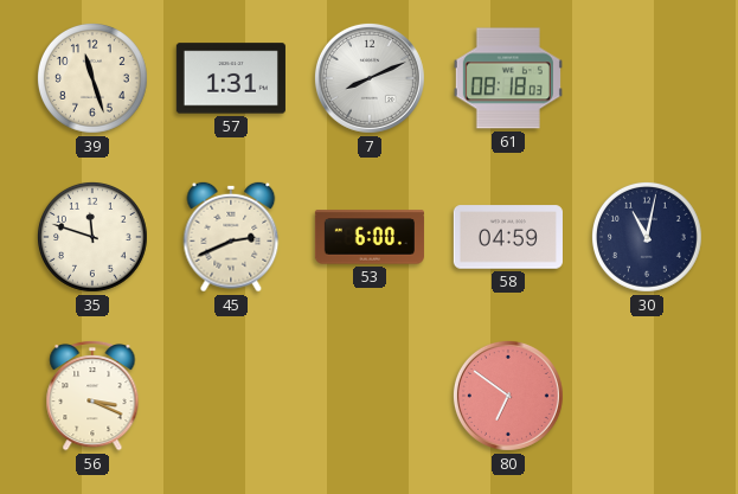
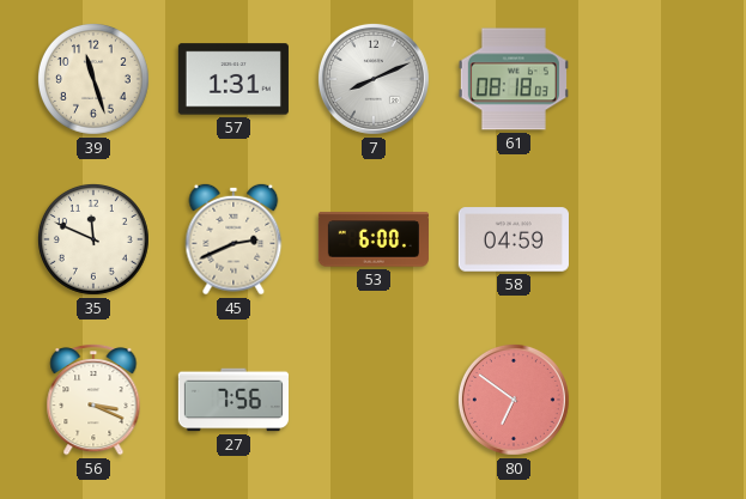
35: 11:48 -> 11:49 (93, 239)
30: 11:02 -> none (647, 237)
27: none -> 7:56 (233, 400)
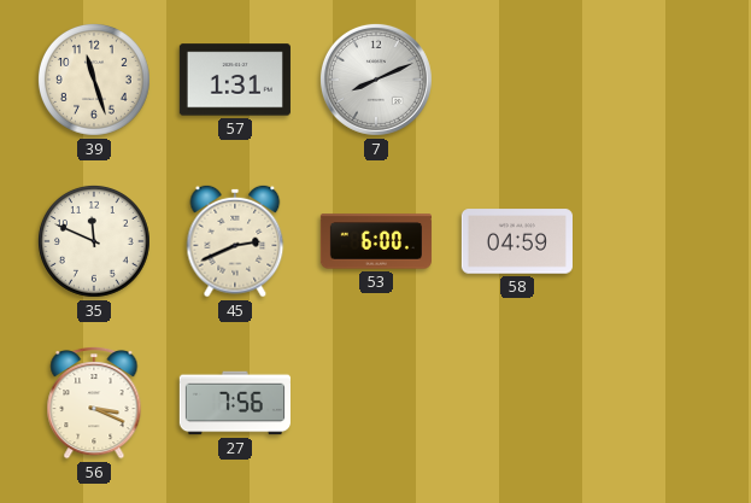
61: 08:18 -> none (514, 79)
80: 6:51 -> none (514, 400)
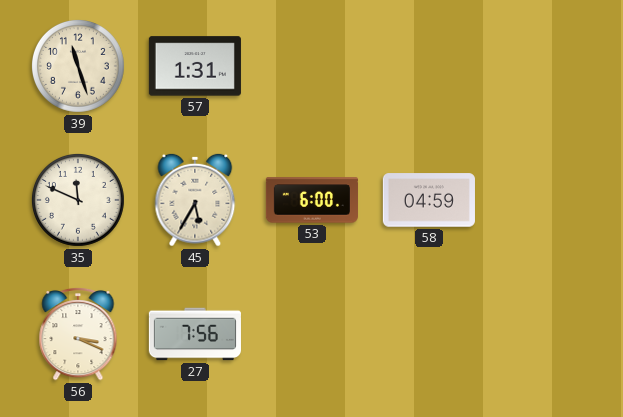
7: 8:11 -> none (376, 80)
45: 2:41 -> 5:35 (195, 200)
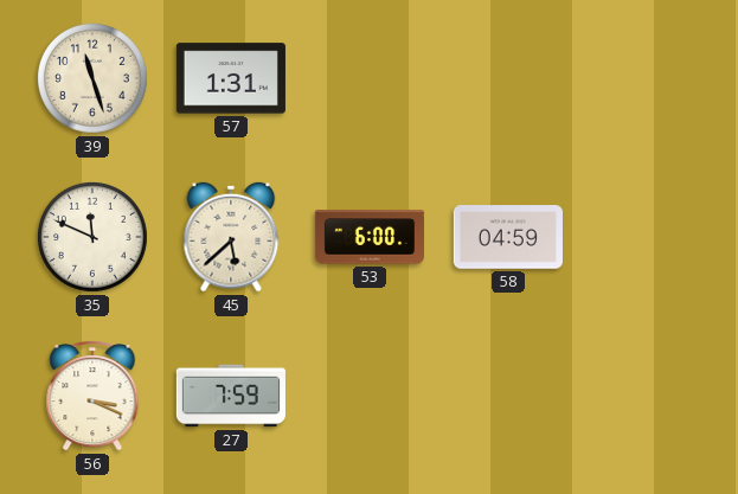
45: 5:35 -> 5:38 (231, 237)
27: 7:56 -> 7:59 (231, 396)
